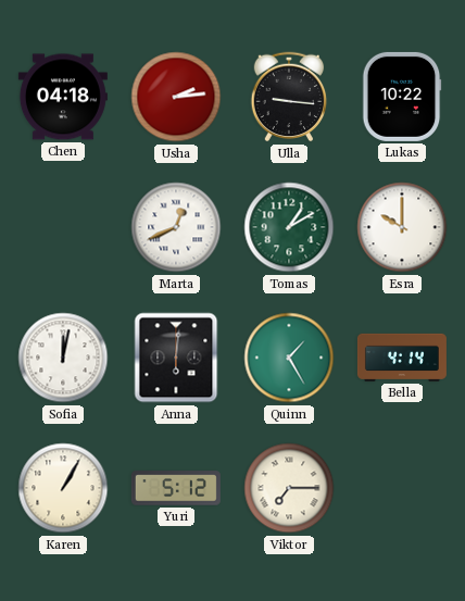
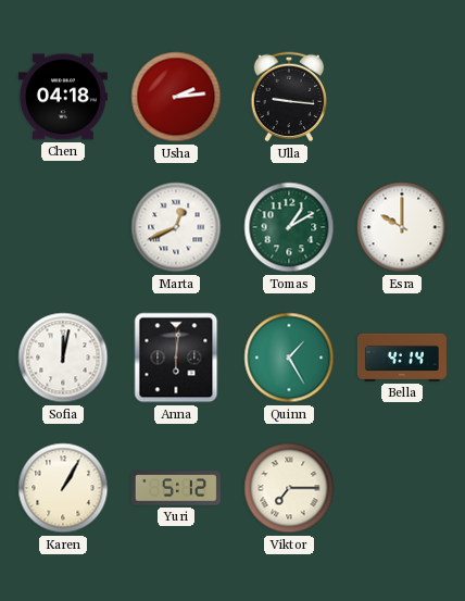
Lukas: 10:22 -> none (402, 97)
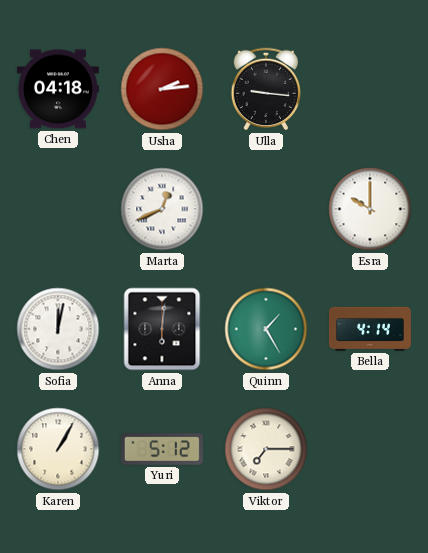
Tomas: 1:10 -> none (289, 227)
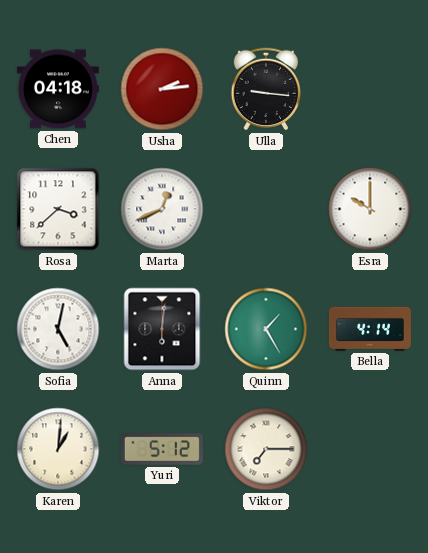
Rosa: none -> 3:38 (58, 209)
Sofia: 12:02 -> 5:02 (58, 329)
Karen: 1:05 -> 1:01 (58, 449)
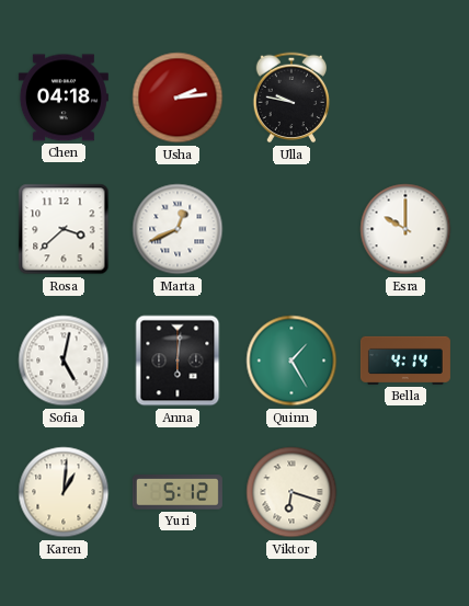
Ulla: 9:16 -> 9:47 (291, 98)
Viktor: 7:15 -> 6:18 (291, 492)
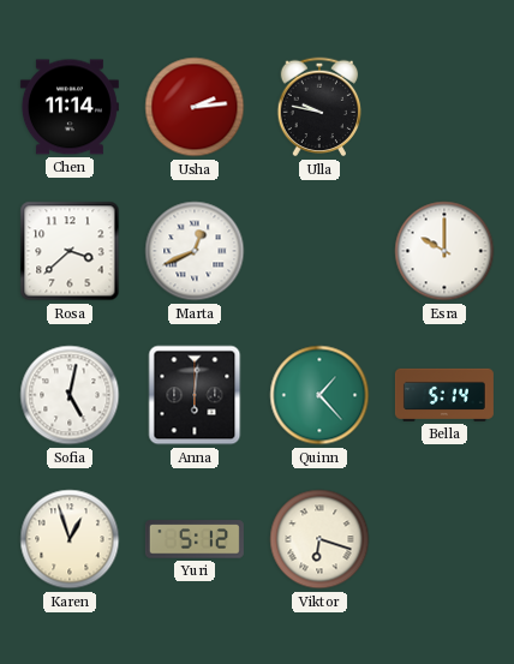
Chen: 04:18 -> 11:14 (70, 107)
Quinn: 1:25 -> 1:23 (319, 395)
Bella: 4:14 -> 5:14 (444, 395)
Karen: 1:01 -> 12:57 (70, 539)
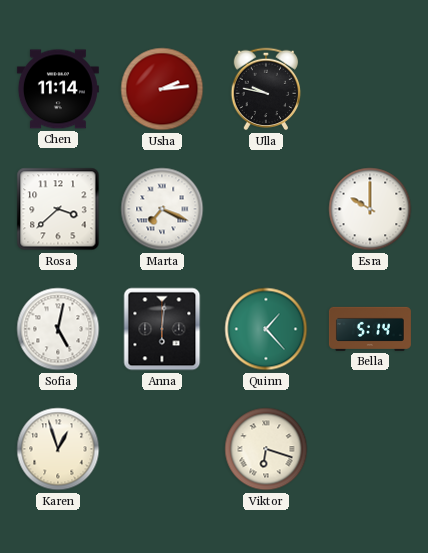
Marta: 12:41 -> 7:19 (162, 209)
Yuri: 5:12 -> none (195, 539)
